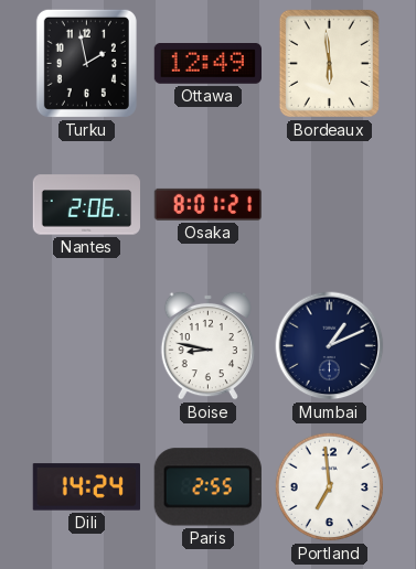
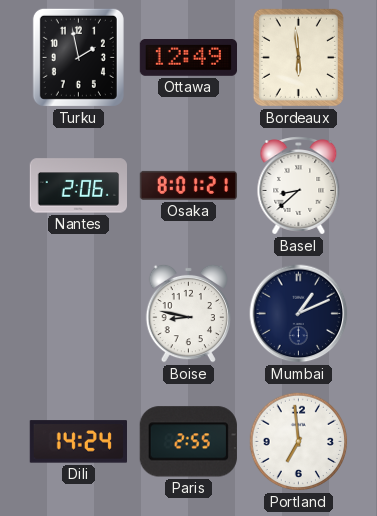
Basel: none -> 8:38 (299, 186)
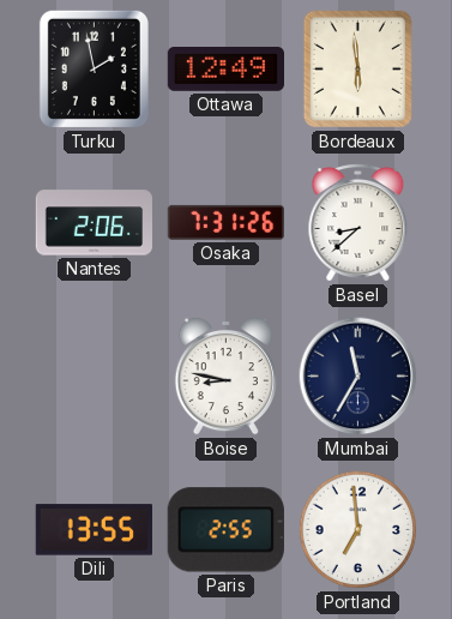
Osaka: 8:01 -> 7:31 (225, 222)
Mumbai: 1:11 -> 11:35 (358, 377)
Dili: 14:24 -> 13:55 (94, 530)
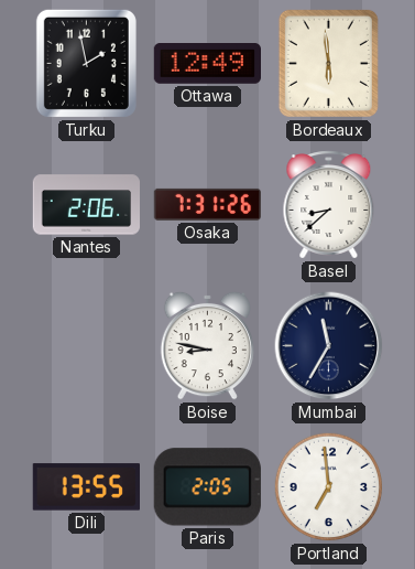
Paris: 2:55 -> 2:05 (207, 487)
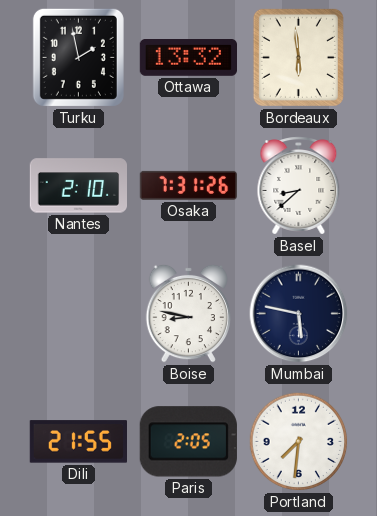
Ottawa: 12:49 -> 13:32 (188, 58)
Nantes: 2:06 -> 2:10 (78, 186)
Mumbai: 11:35 -> 5:47 (299, 314)
Dili: 13:55 -> 21:55 (78, 442)
Portland: 6:59 -> 7:31 (299, 442)
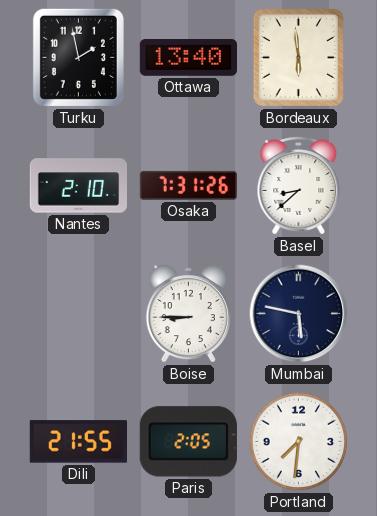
Ottawa: 13:32 -> 13:40 (188, 58)
Boise: 8:47 -> 8:45 (188, 313)
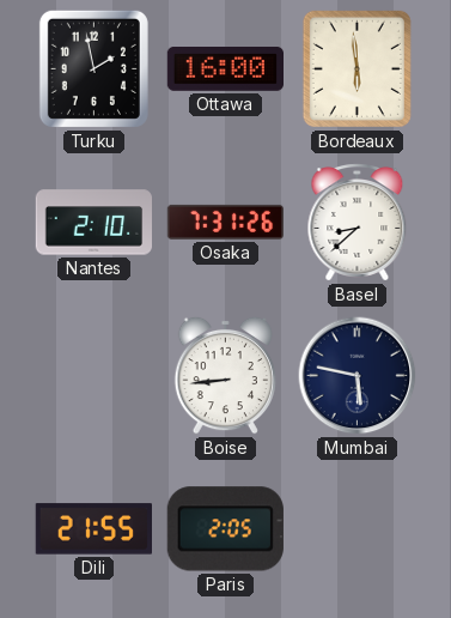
Ottawa: 13:40 -> 16:00 (225, 69)
Boise: 8:45 -> 8:44 (225, 375)
Portland: 7:31 -> none (299, 442)
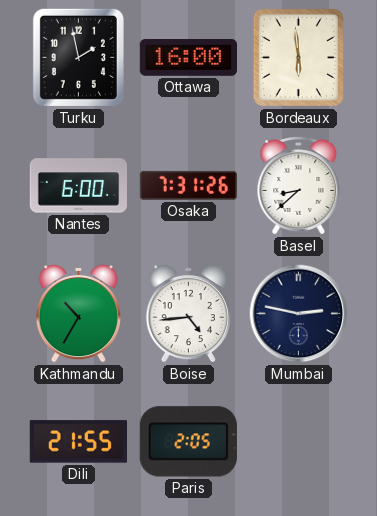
Nantes: 2:10 -> 6:00 (78, 186)
Kathmandu: none -> 10:35 (78, 313)
Boise: 8:44 -> 4:44 (188, 313)
Mumbai: 5:47 -> 2:47 (299, 314)
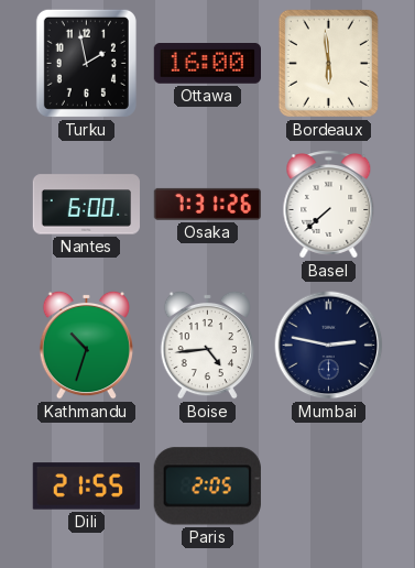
Basel: 8:38 -> 7:38 (329, 205)
Kathmandu: 10:35 -> 10:33 (86, 345)
